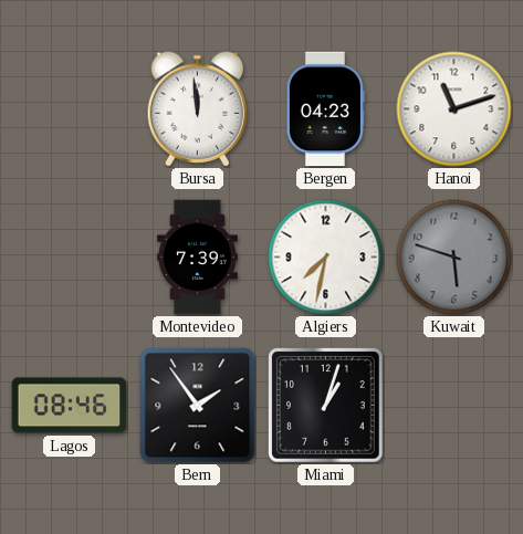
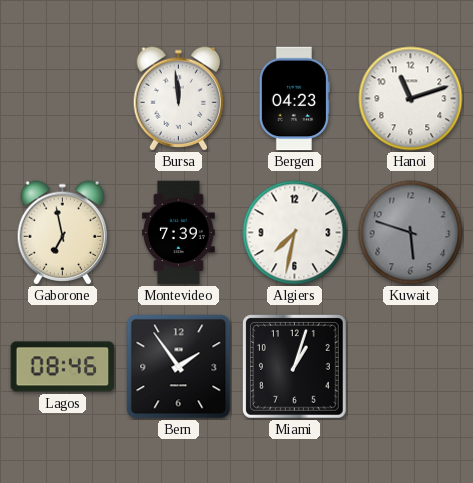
Gaborone: none -> 6:58 (63, 233)
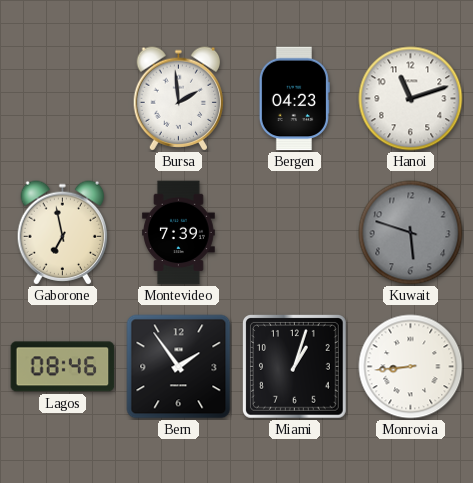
Bursa: 11:59 -> 1:59 (179, 99)
Algiers: 7:32 -> none (295, 233)
Monrovia: none -> 8:44 (411, 367)
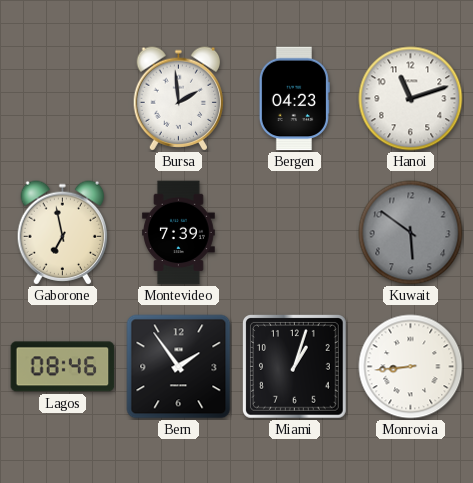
Kuwait: 5:48 -> 5:51 (411, 233)
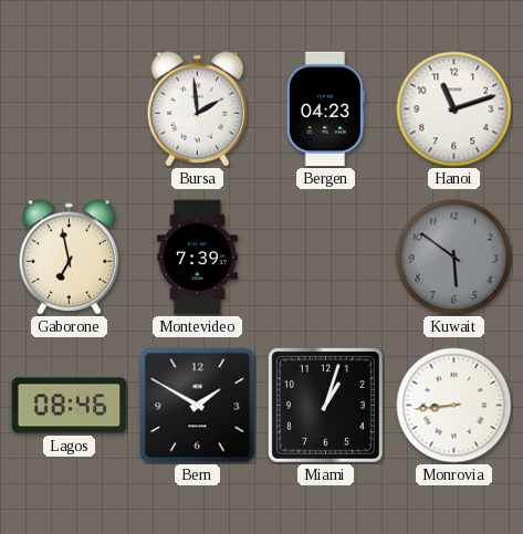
Bern: 1:54 -> 1:50 (198, 406)
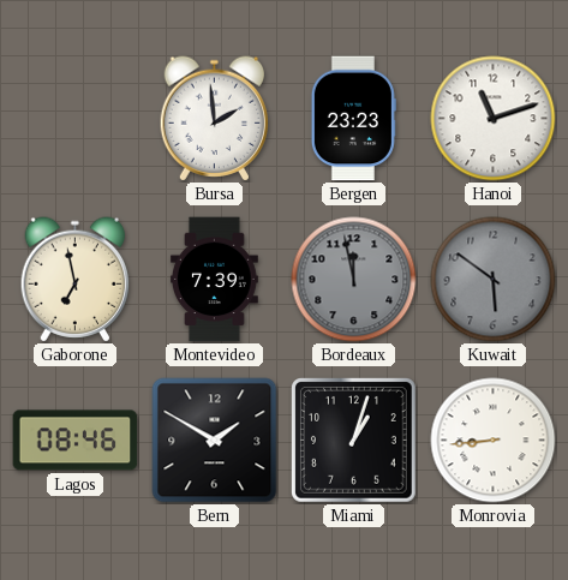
Bergen: 04:23 -> 23:23 (353, 119)
Bordeaux: none -> 11:58 (354, 280)
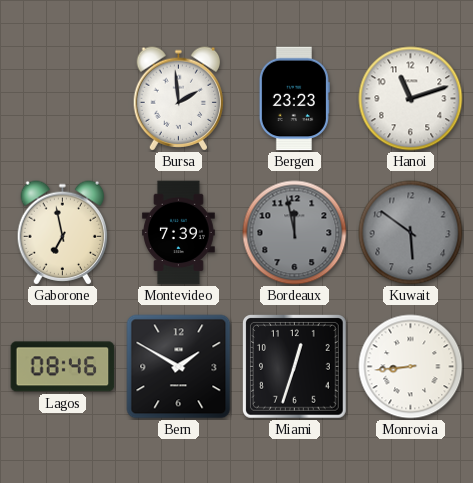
Miami: 1:03 -> 12:33 (295, 367)
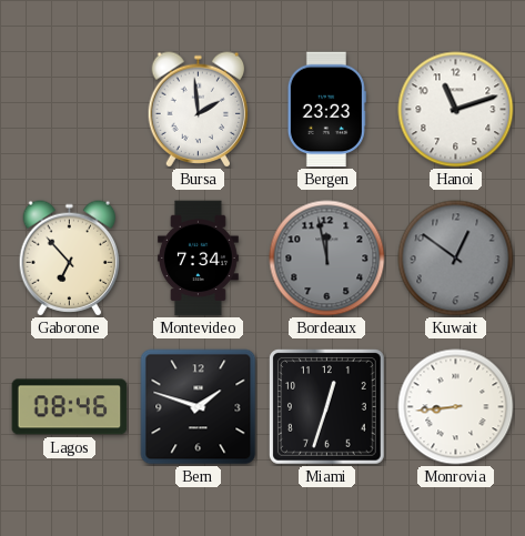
Gaborone: 6:58 -> 6:53 (70, 259)
Montevideo: 7:39 -> 7:34 (198, 259)
Kuwait: 5:51 -> 12:51 (456, 259)
Bern: 1:50 -> 1:48 (199, 407)
